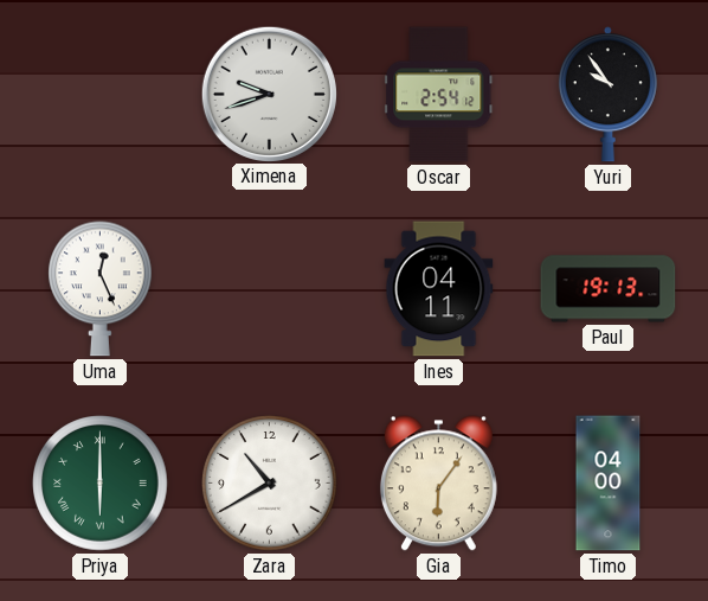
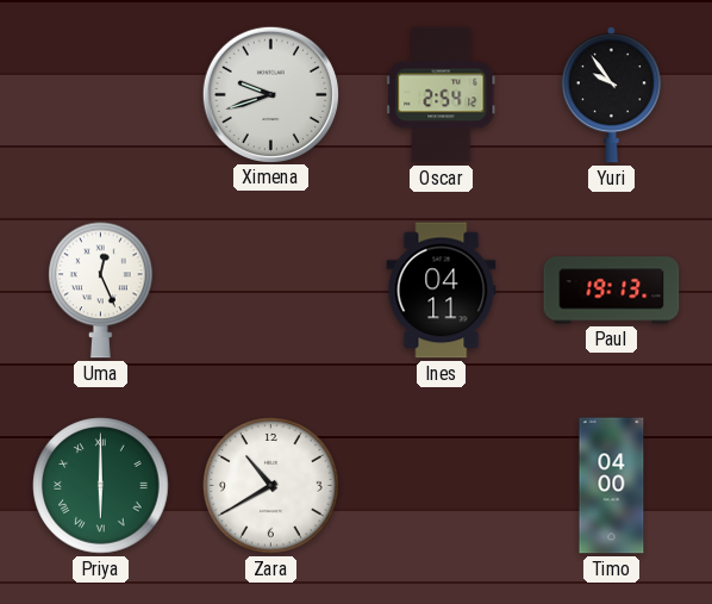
Gia: 6:06 -> none (438, 484)
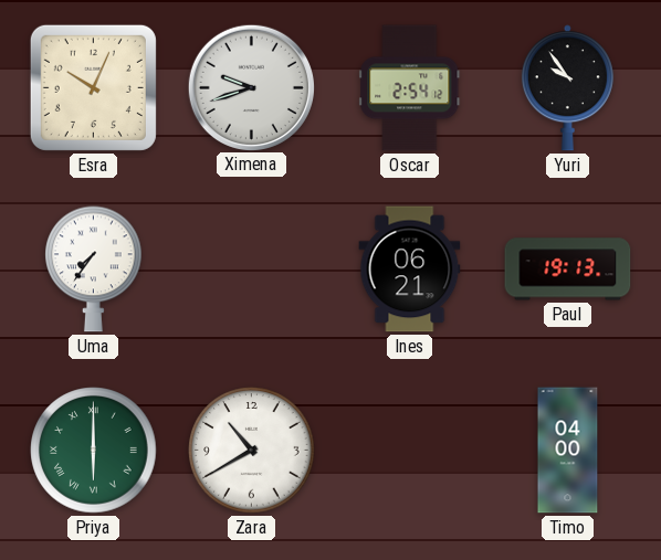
Esra: none -> 10:04 (93, 87)
Uma: 12:26 -> 7:36 (94, 270)
Ines: 04:11 -> 06:21 (410, 270)
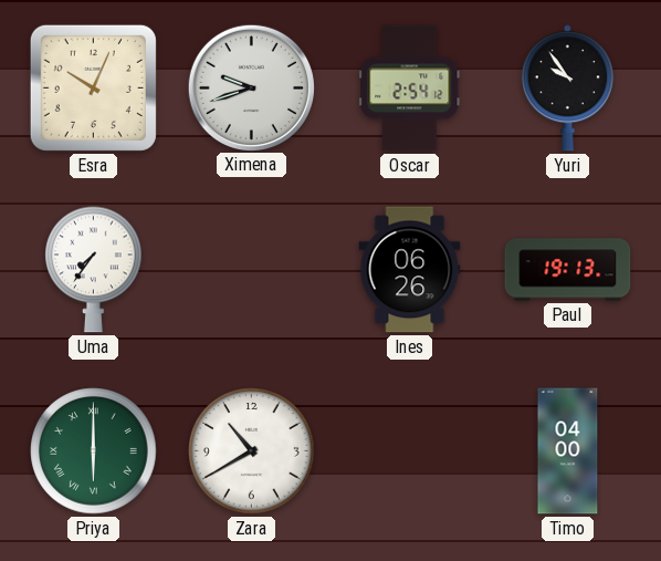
Ines: 06:21 -> 06:26 (410, 270)
